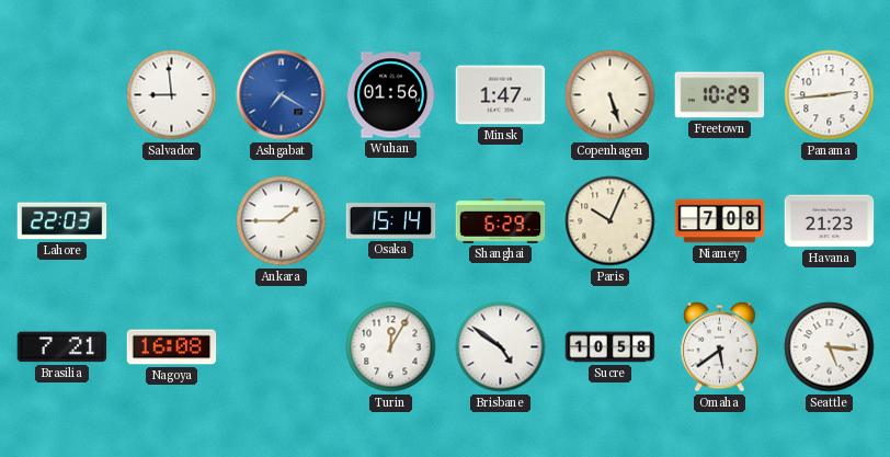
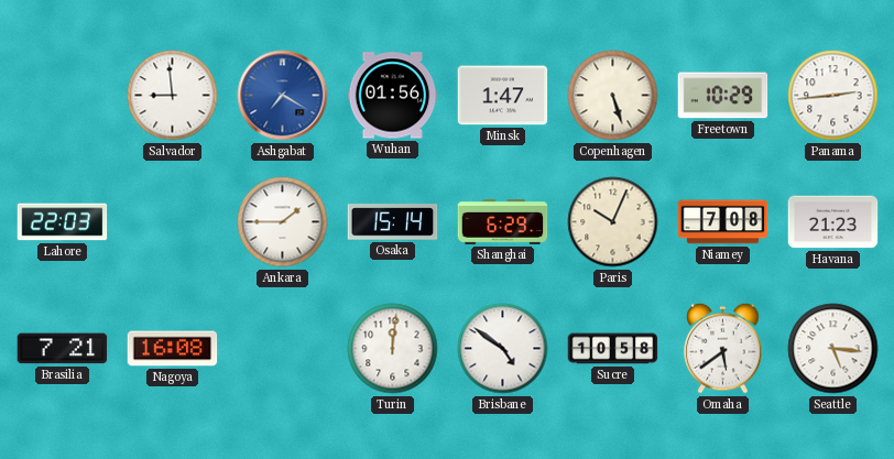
Turin: 12:05 -> 12:01 (393, 349)
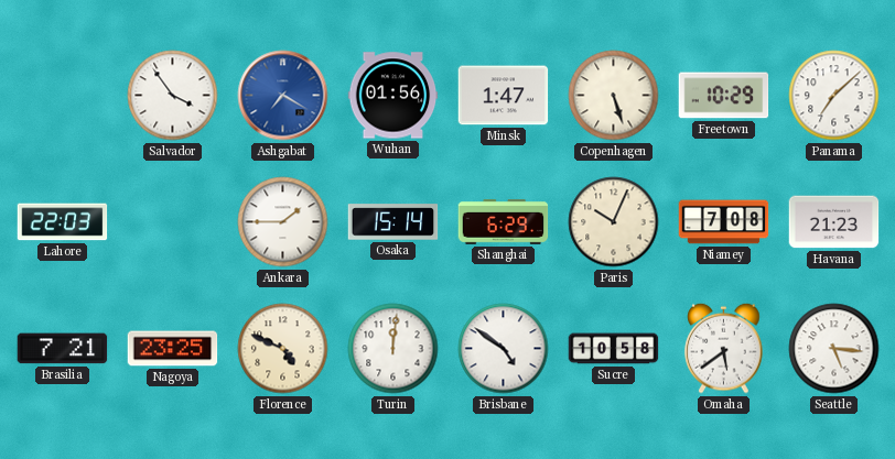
Salvador: 8:59 -> 3:54 (173, 96)
Panama: 2:44 -> 7:08 (834, 96)
Nagoya: 16:08 -> 23:25 (173, 349)
Florence: none -> 4:49 (283, 349)
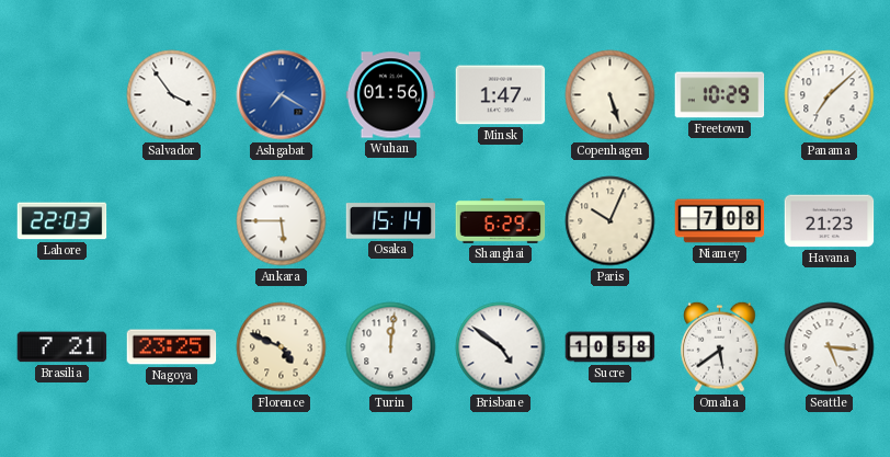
Ankara: 1:45 -> 5:45 (282, 221)
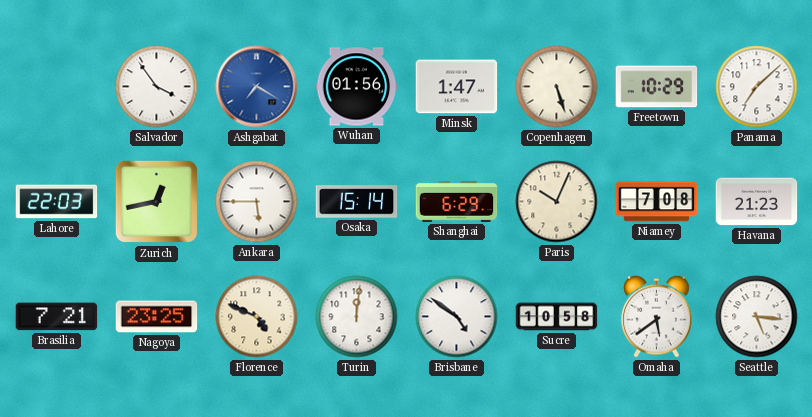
Zurich: none -> 12:43 (157, 202)
